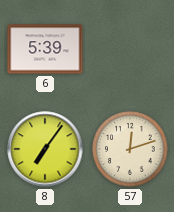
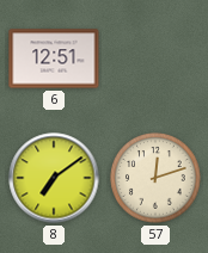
6: 5:39 -> 12:51 (54, 58)
8: 7:06 -> 7:09 (54, 178)
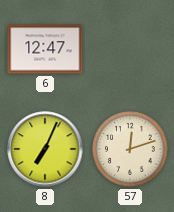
6: 12:51 -> 12:47 (45, 49)
8: 7:09 -> 7:04 (45, 149)
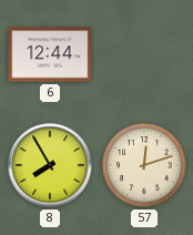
6: 12:47 -> 12:44 (50, 54)
8: 7:04 -> 7:55 (50, 165)
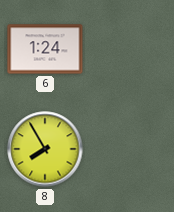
6: 12:44 -> 1:24 (45, 49)
57: 12:12 -> none (144, 165)
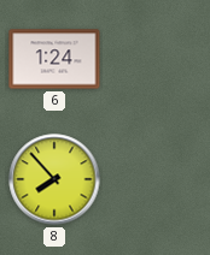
8: 7:55 -> 7:53 (54, 179)
